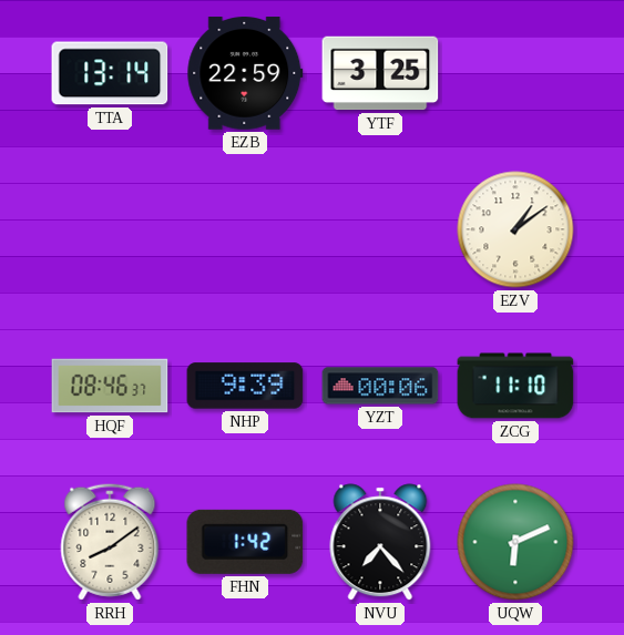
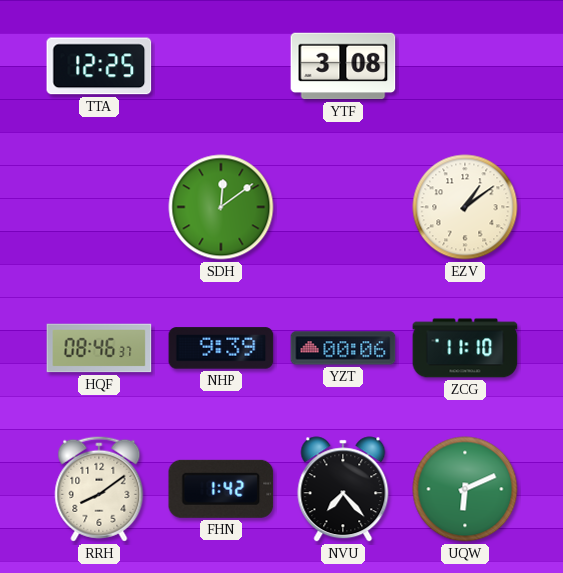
TTA: 13:14 -> 12:25 (99, 66)
EZB: 22:59 -> none (245, 73)
YTF: 3:25 -> 3:08 (343, 66)
SDH: none -> 12:09 (221, 207)
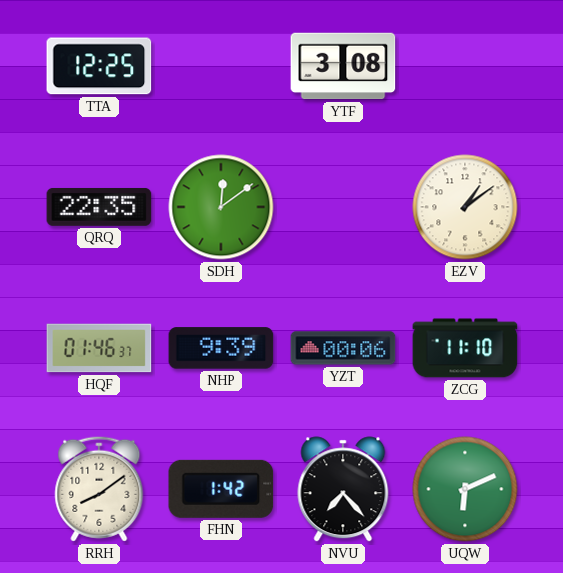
QRQ: none -> 22:35 (99, 207)
HQF: 08:46 -> 01:46 (99, 348)
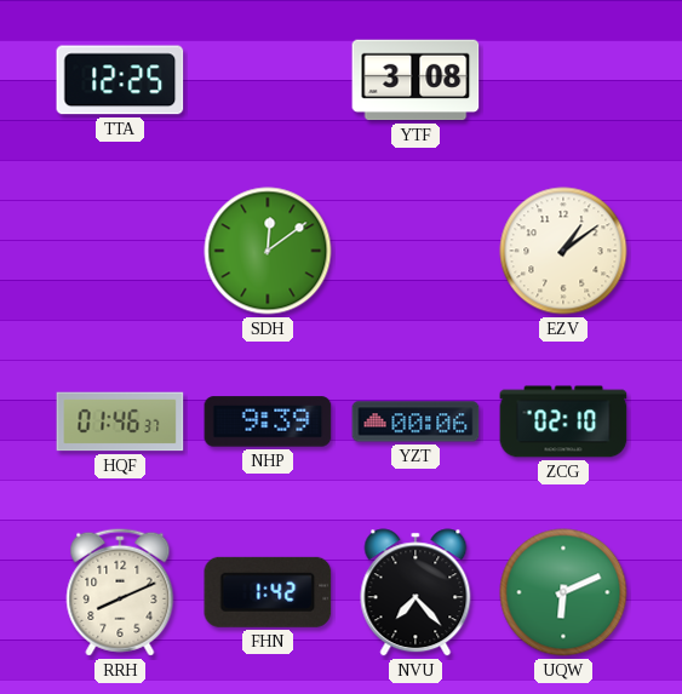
QRQ: 22:35 -> none (99, 207)
ZCG: 11:10 -> 02:10 (563, 421)
RRH: 8:09 -> 8:11 (120, 592)
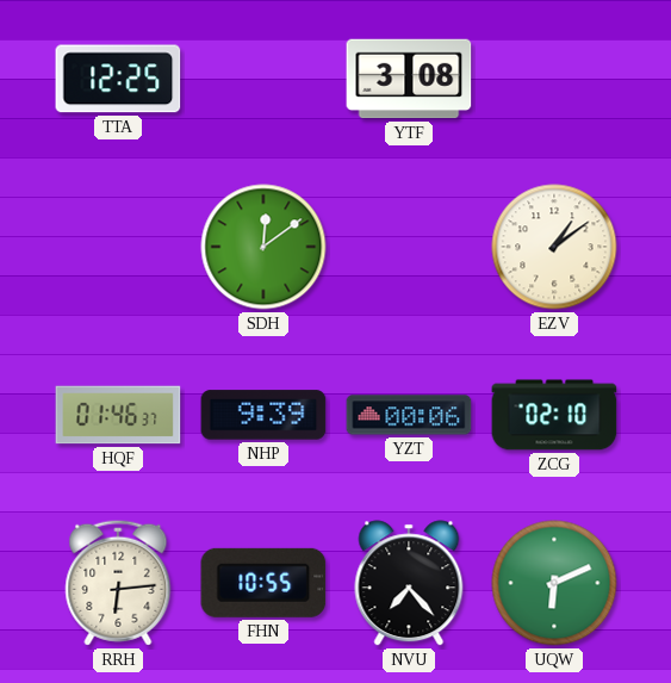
RRH: 8:11 -> 6:14 (118, 583)
FHN: 1:42 -> 10:55 (263, 583)
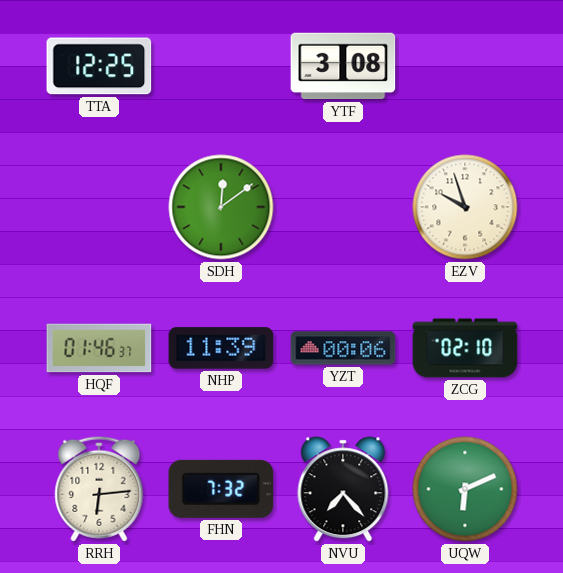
EZV: 1:09 -> 9:57 (465, 207)
NHP: 9:39 -> 11:39 (221, 348)
FHN: 10:55 -> 7:32 (221, 489)
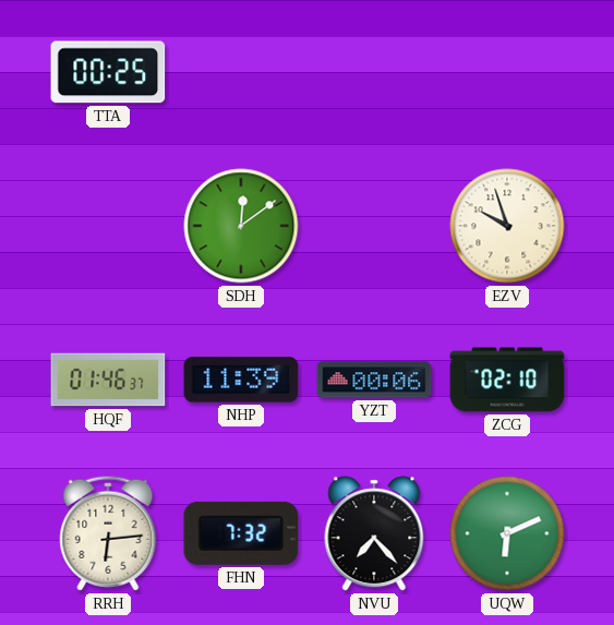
TTA: 12:25 -> 00:25 (108, 72)
YTF: 3:08 -> none (343, 66)
